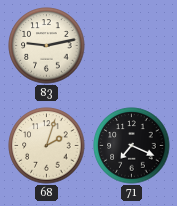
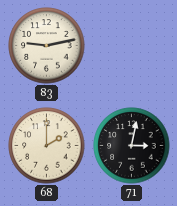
68: 2:03 -> 2:00 (47, 146)
71: 7:19 -> 3:02 (132, 146)
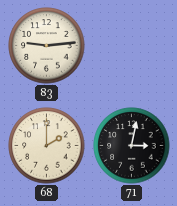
83: 9:13 -> 9:14 (47, 46)
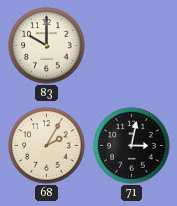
83: 9:14 -> 10:00 (47, 46)
68: 2:00 -> 2:05 (47, 146)
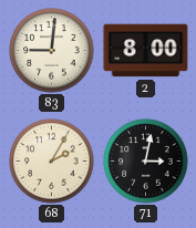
83: 10:00 -> 9:01 (52, 51)
2: none -> 8:00 (146, 51)
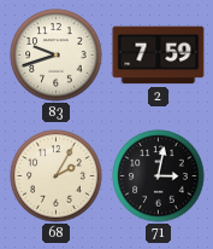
83: 9:01 -> 9:42 (57, 56)
2: 8:00 -> 7:59 (159, 56)
